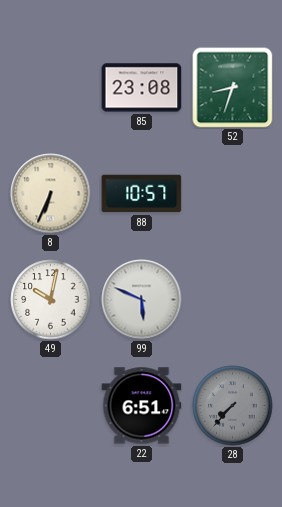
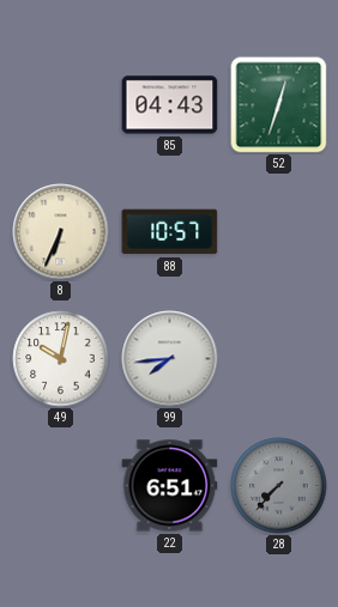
85: 23:08 -> 04:43 (170, 105)
52: 8:33 -> 12:33 (279, 105)
99: 5:49 -> 7:44 (170, 359)
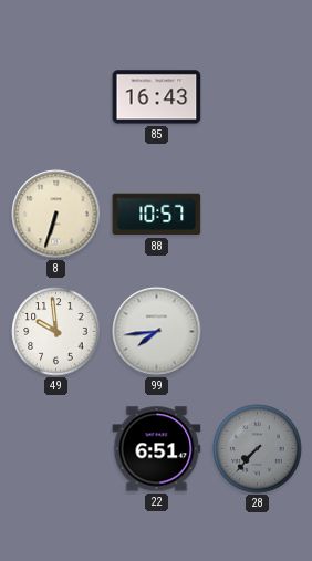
85: 04:43 -> 16:43 (157, 97)
52: 12:33 -> none (279, 105)
8: 6:34 -> 6:33 (56, 215)
49: 10:02 -> 9:59 (56, 332)
